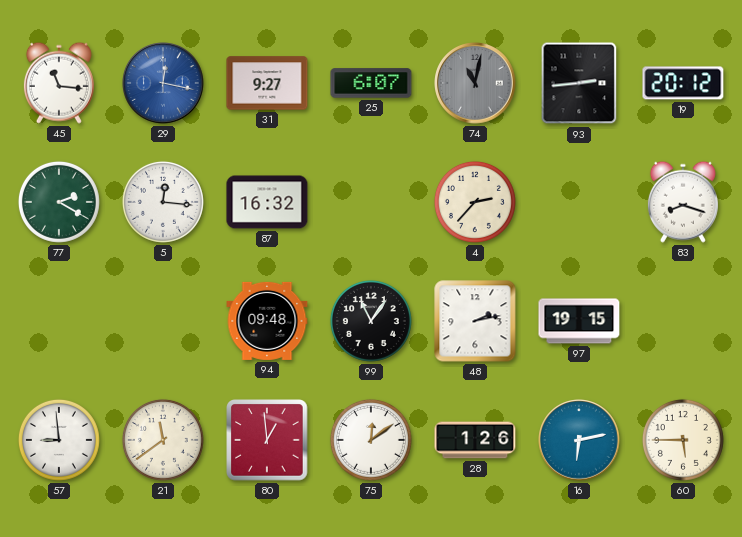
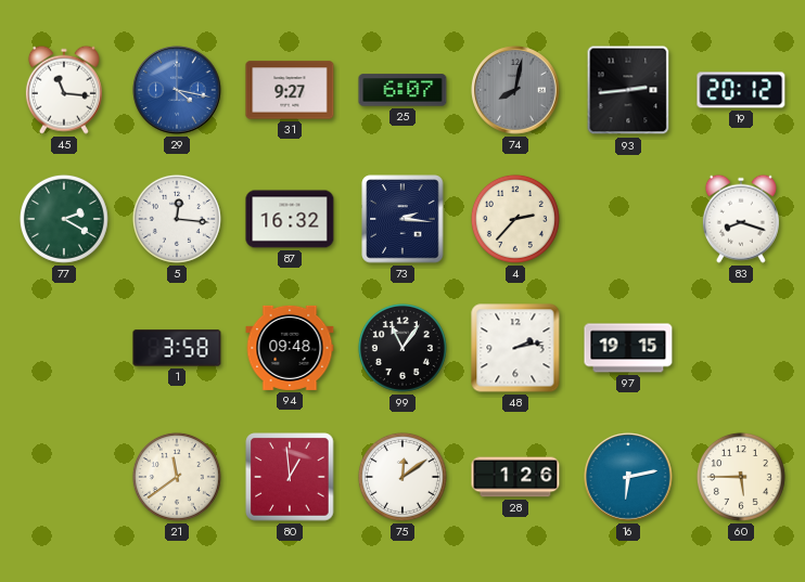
29: 12:17 -> 4:17 (177, 90)
74: 11:02 -> 8:02 (515, 90)
73: none -> 2:16 (403, 219)
1: none -> 3:58 (177, 348)
57: 8:59 -> none (59, 440)
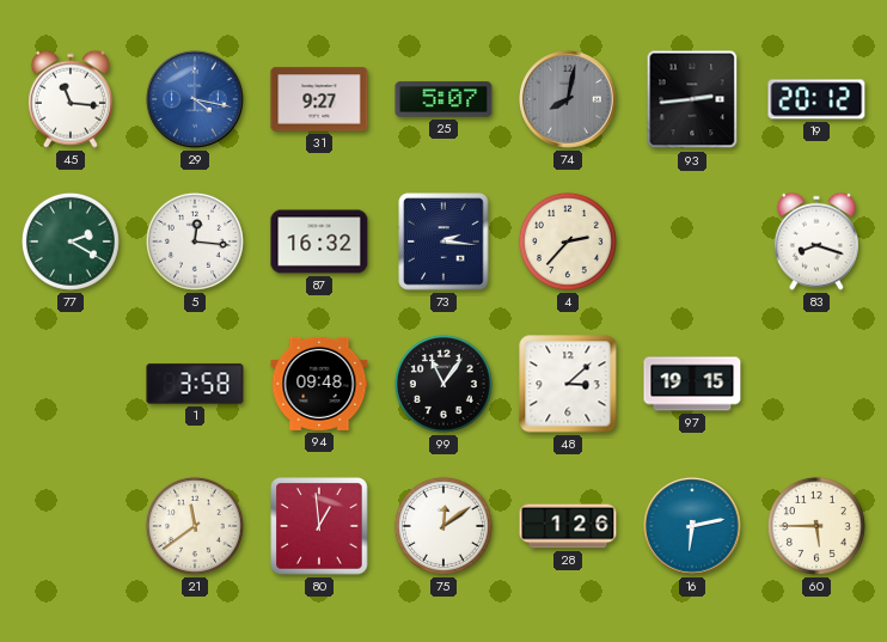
25: 6:07 -> 5:07 (443, 99)
48: 2:13 -> 3:08 (568, 384)
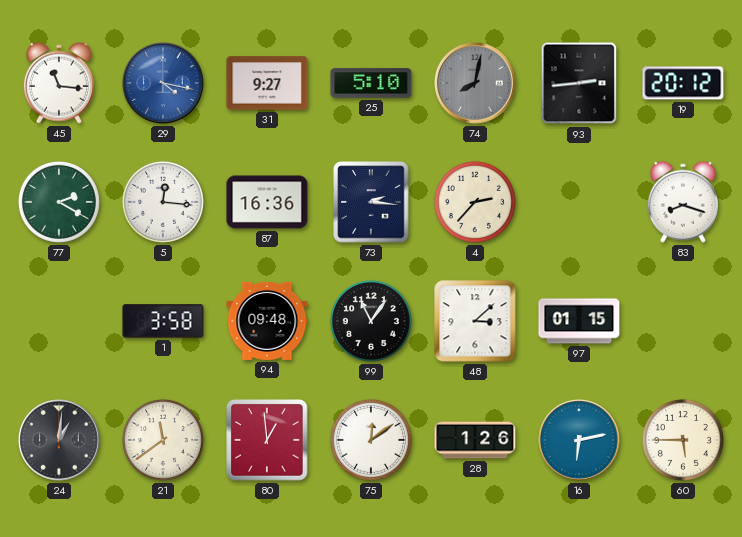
25: 5:07 -> 5:10 (371, 83)
87: 16:32 -> 16:36 (267, 202)
97: 19:15 -> 01:15 (579, 321)
24: none -> 1:01 (59, 440)
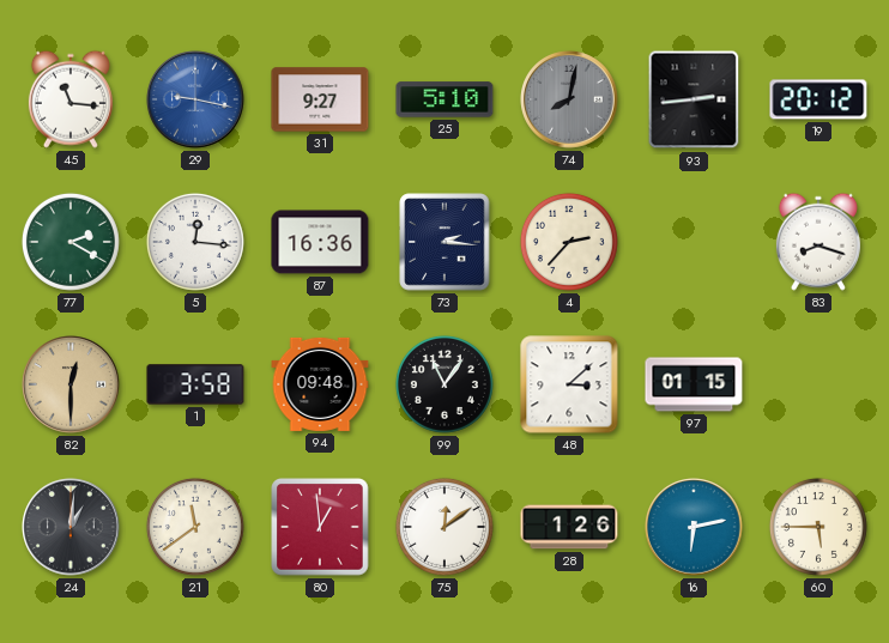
29: 4:17 -> 9:17 (195, 99)
82: none -> 12:30 (71, 384)
